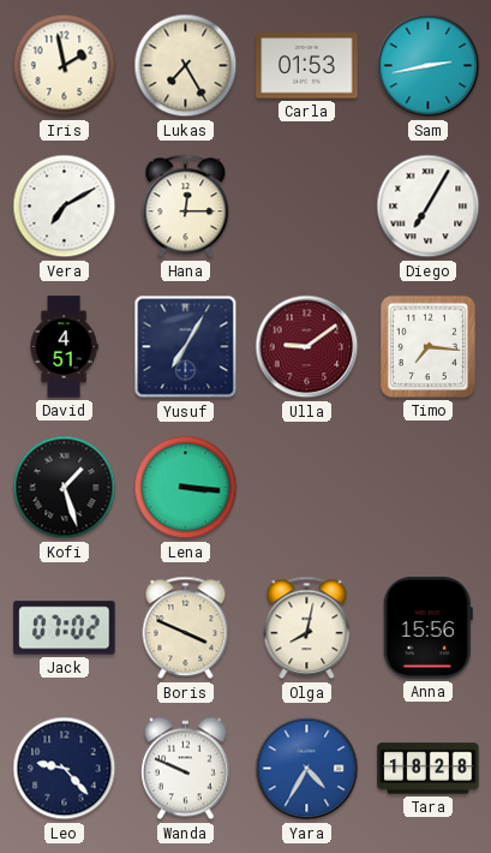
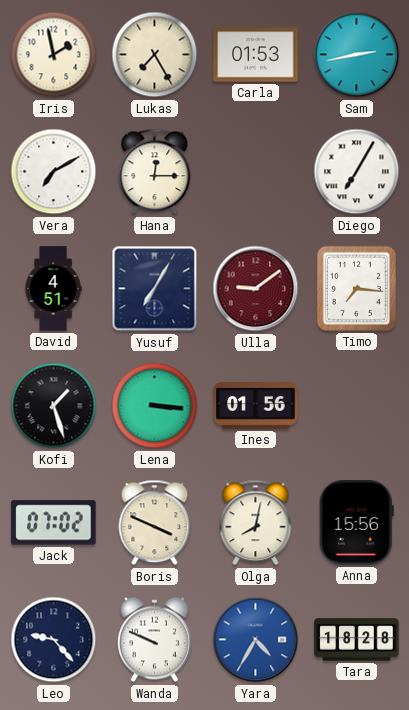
Ines: none -> 01:56 (256, 406)
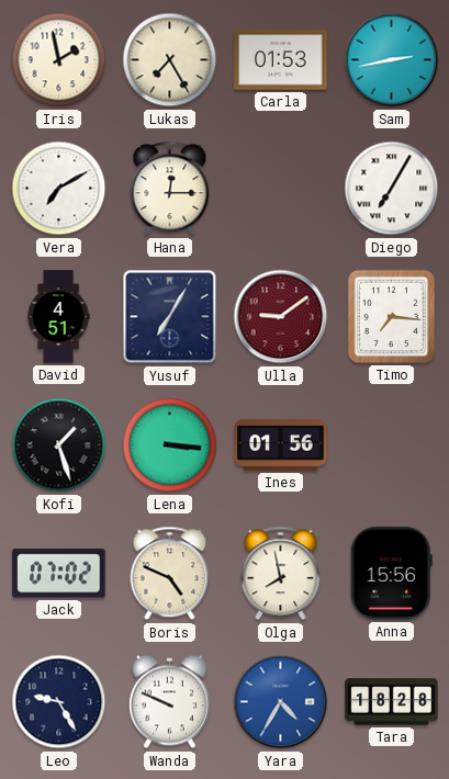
Boris: 3:49 -> 4:49 (170, 574)
Olga: 8:02 -> 7:58 (281, 574)
Leo: 9:23 -> 9:25 (59, 702)
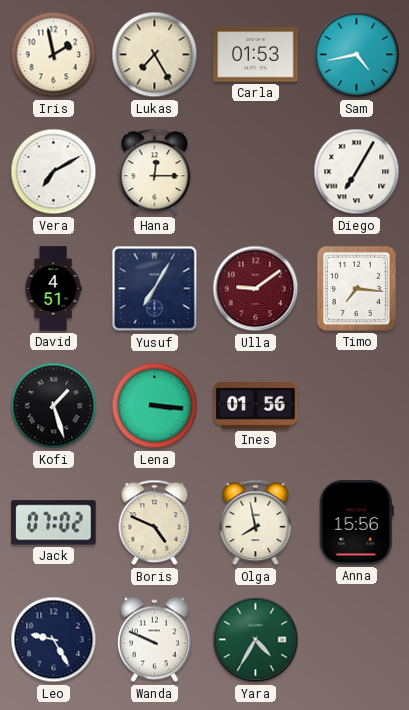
Sam: 2:43 -> 4:43 (357, 55)
Yara dial: blue -> green (256, 640)
Tara: 18:28 -> none (392, 702)
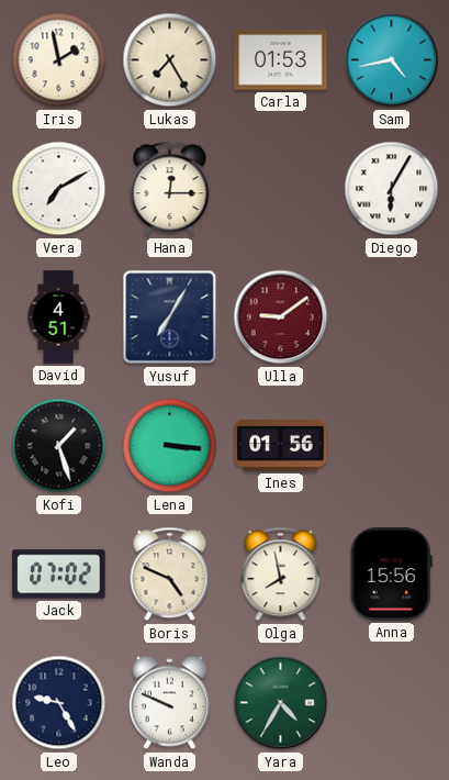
Diego: 7:05 -> 6:05 (392, 189)
Timo: 7:16 -> none (356, 288)
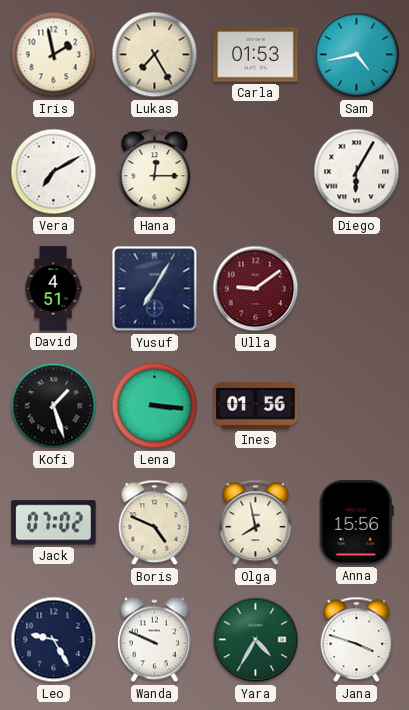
Jana: none -> 3:48 (357, 640)
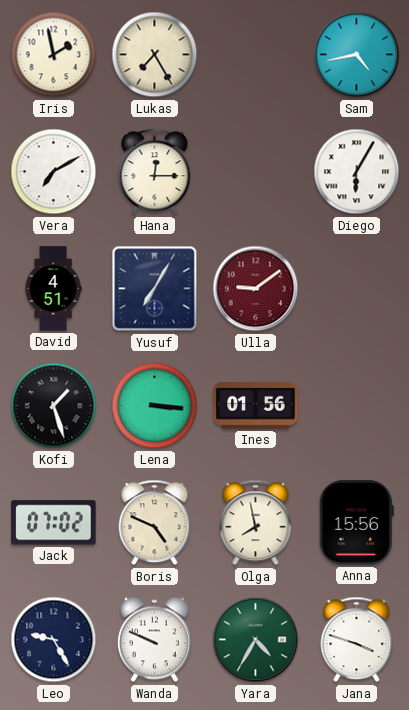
Carla: 01:53 -> none (256, 55)
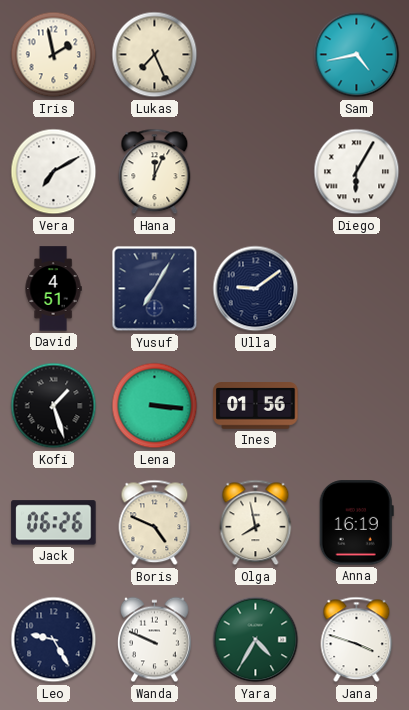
Lukas: 7:25 -> 7:26 (155, 55)
Hana: 12:15 -> 12:04 (155, 172)
Ulla dial: burgundy -> navy (256, 289)
Jack: 07:02 -> 06:26 (54, 523)
Anna: 15:56 -> 16:19 (356, 523)
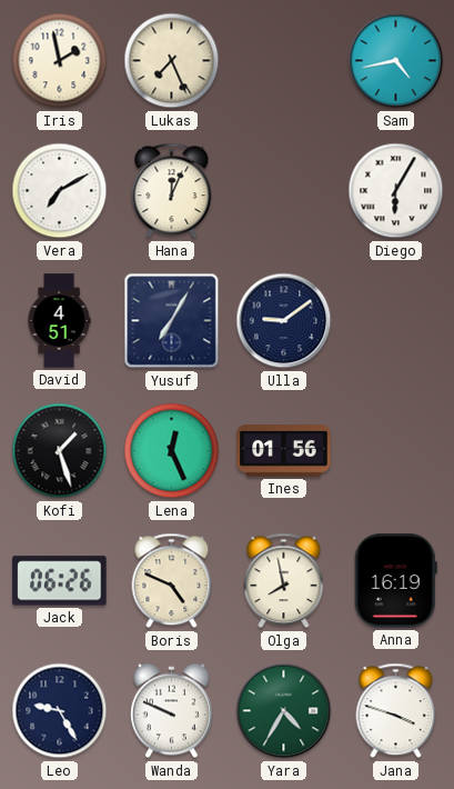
Lena: 3:16 -> 12:26 (172, 451)
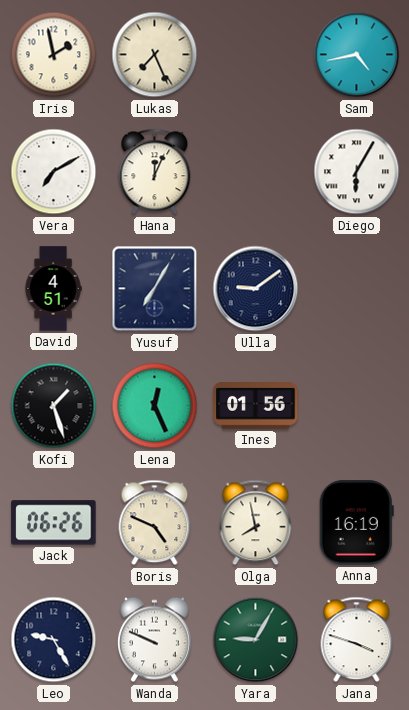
Yara: 4:35 -> 9:05 (256, 640)
